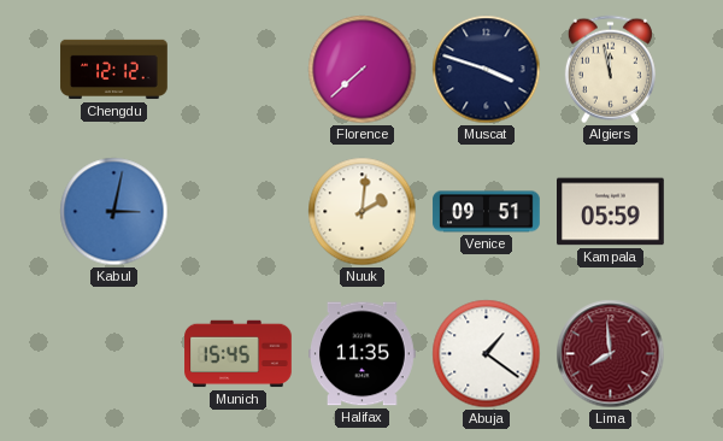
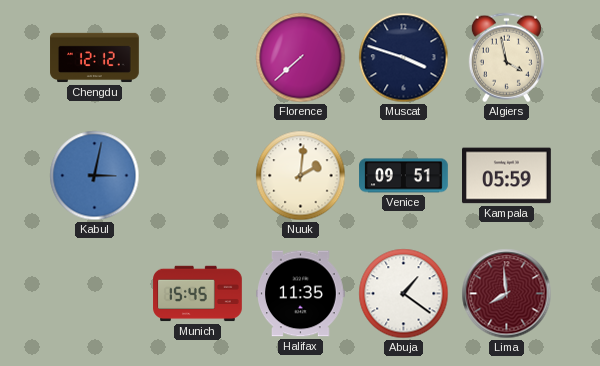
Algiers: 11:58 -> 3:58 (506, 58)
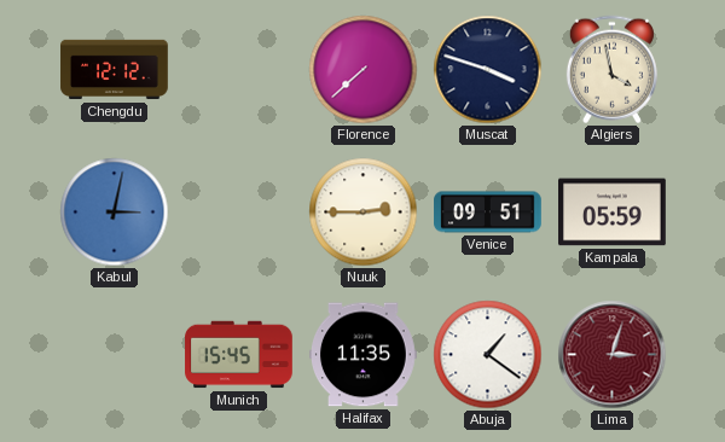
Nuuk: 2:01 -> 2:45 (364, 213)
Lima: 7:59 -> 3:03 (613, 355)
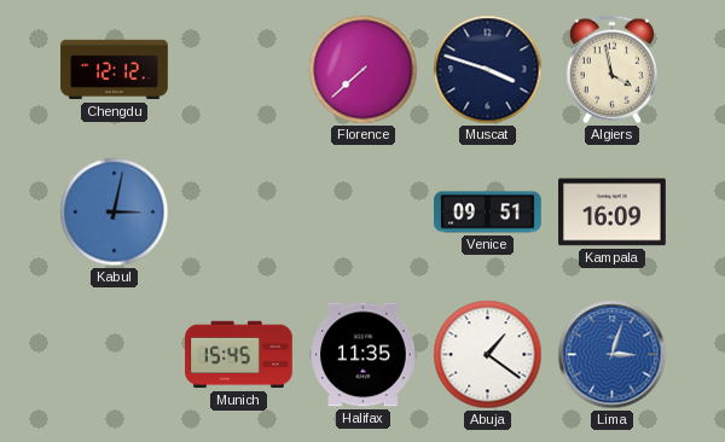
Nuuk: 2:45 -> none (364, 213)
Kampala: 05:59 -> 16:09 (613, 213)
Lima dial: burgundy -> blue (613, 355)
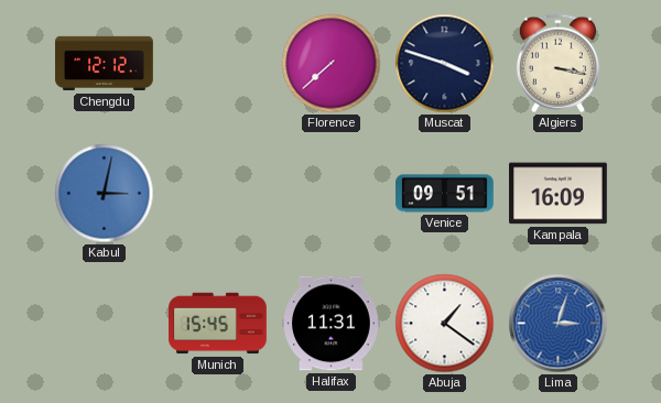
Algiers: 3:58 -> 3:17 (557, 64)
Halifax: 11:35 -> 11:31 (332, 324)
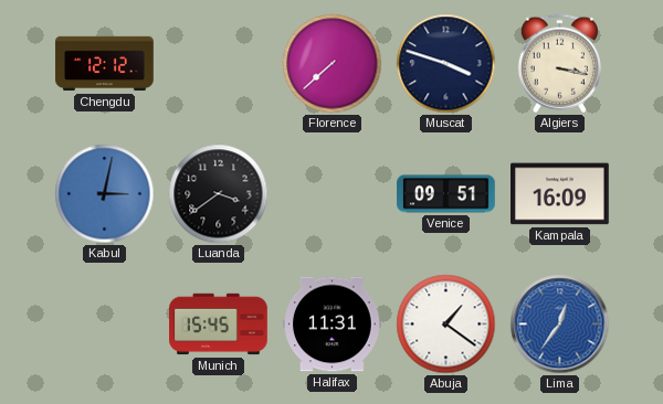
Luanda: none -> 3:39 (219, 194)
Lima: 3:03 -> 12:36 (560, 325)
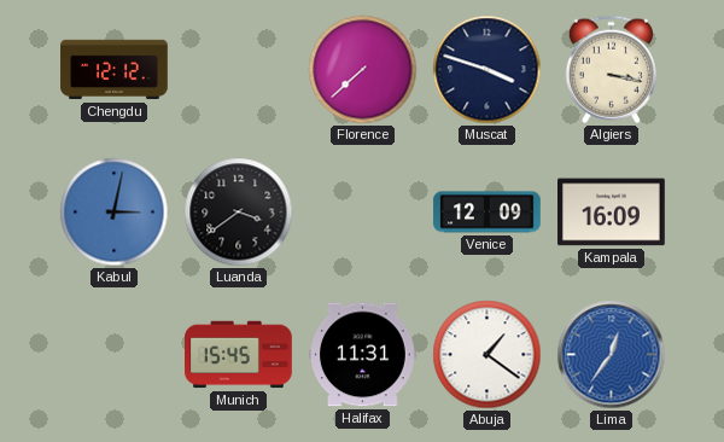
Venice: 09:51 -> 12:09 (487, 213)
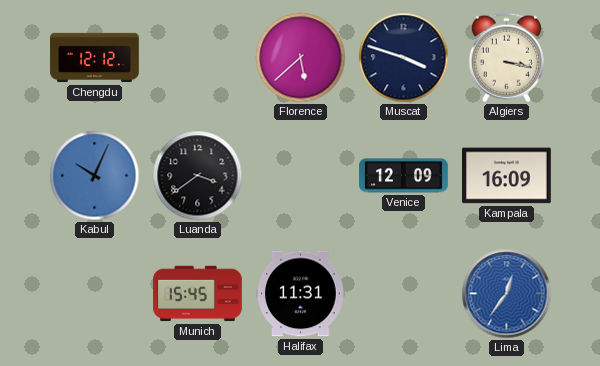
Florence: 7:38 -> 5:38 (301, 58)
Kabul: 3:02 -> 10:04 (95, 176)
Abuja: 1:21 -> none (487, 355)
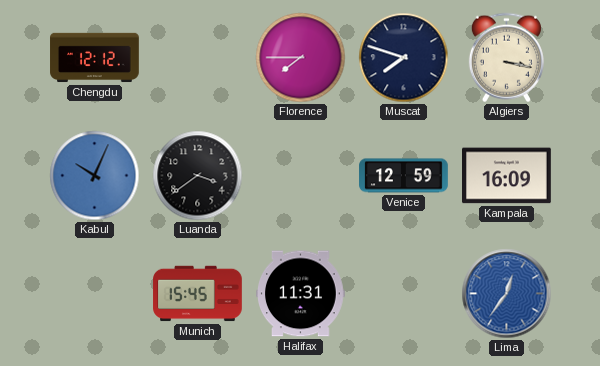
Florence: 5:38 -> 7:45 (301, 58)
Muscat: 3:48 -> 7:48 (404, 58)
Venice: 12:09 -> 12:59 (404, 176)
